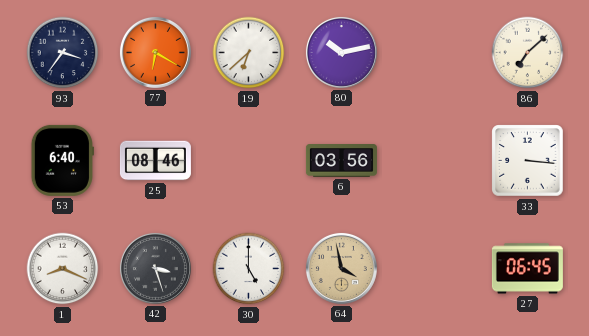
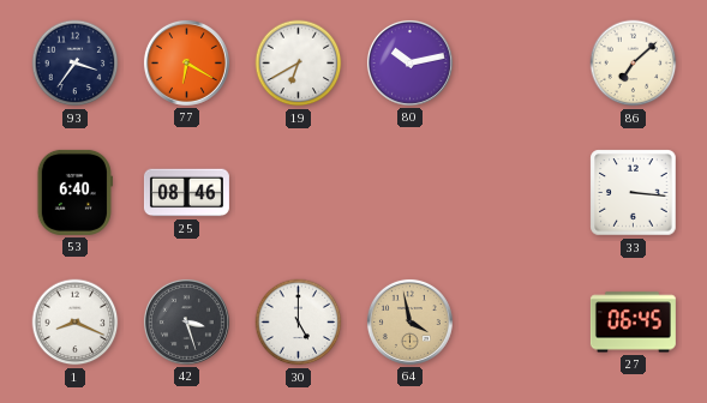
19: 6:38 -> 6:40 (299, 64)
6: 03:56 -> none (341, 161)
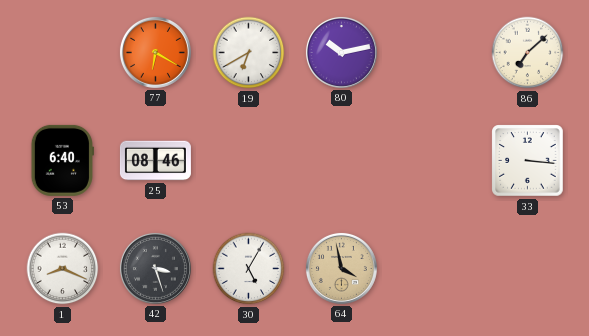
93: 3:36 -> none (76, 64)
30: 5:00 -> 5:05 (249, 269)
27: 06:45 -> none (633, 323)
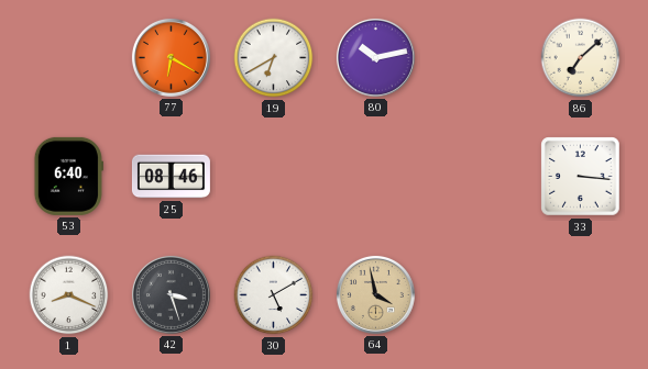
30: 5:05 -> 5:10 (274, 295)
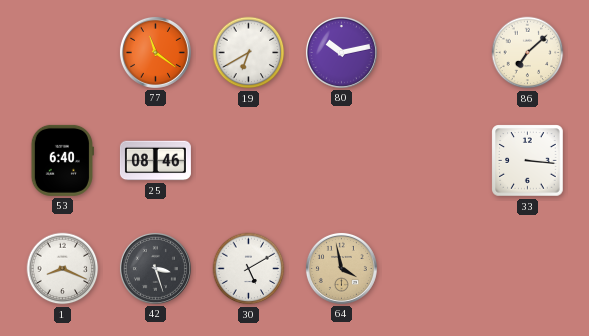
77: 6:20 -> 11:21 (155, 52)
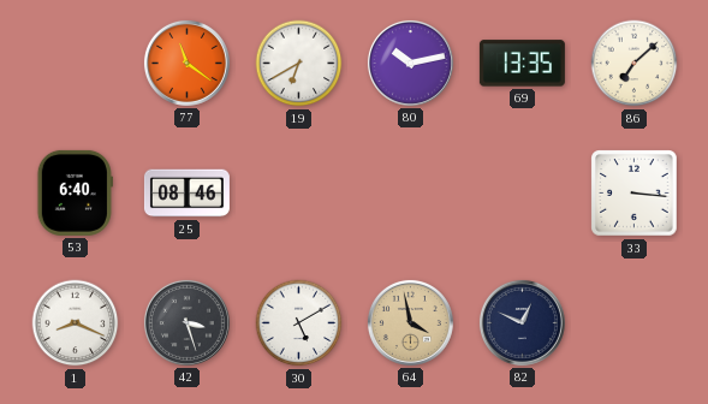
69: none -> 13:35 (522, 64)
82: none -> 12:49 (522, 322)
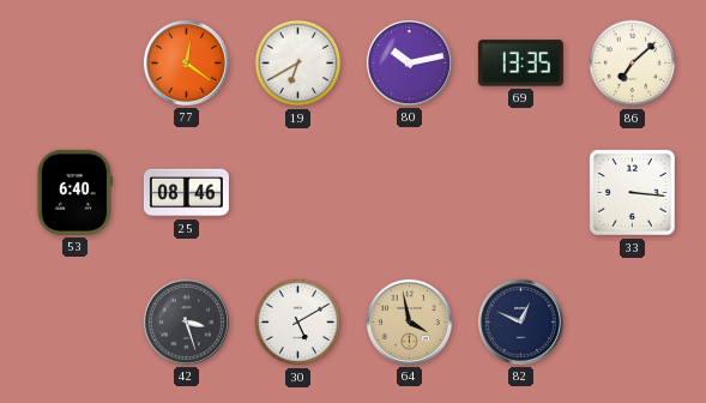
77: 11:21 -> 12:21 (186, 62)
1: 8:19 -> none (76, 323)
